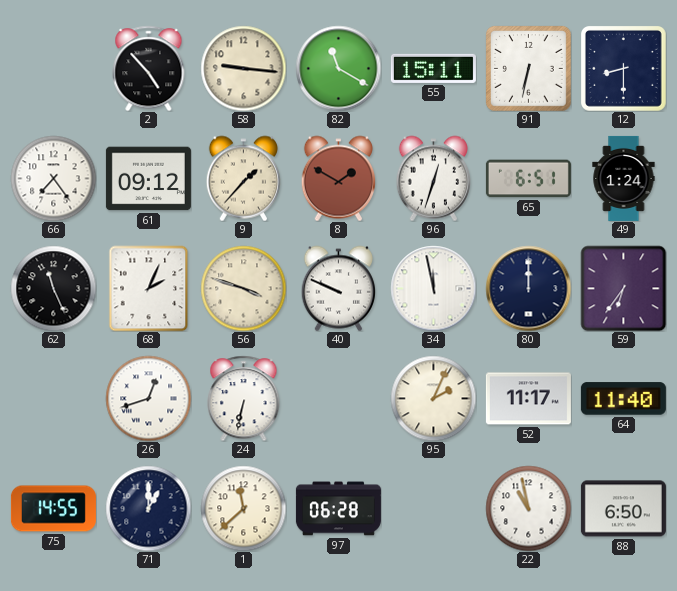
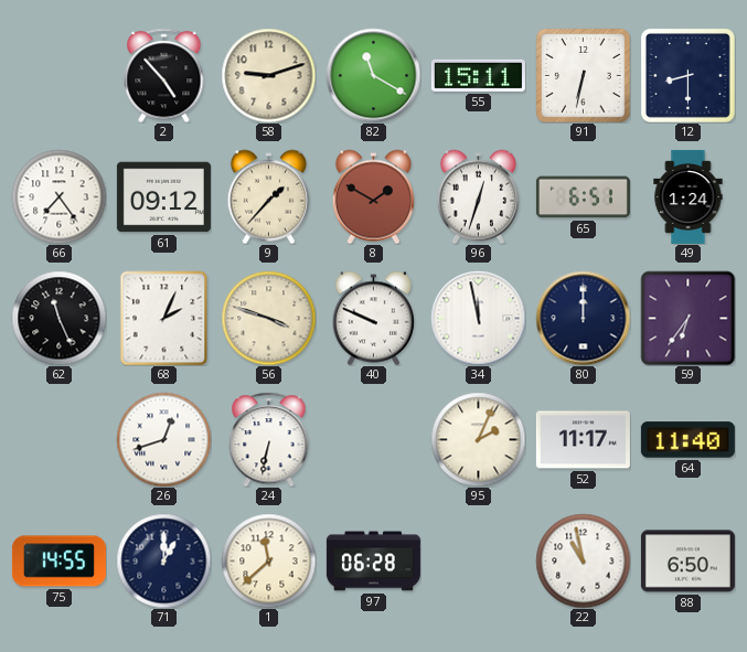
58: 9:16 -> 9:12 (268, 75)
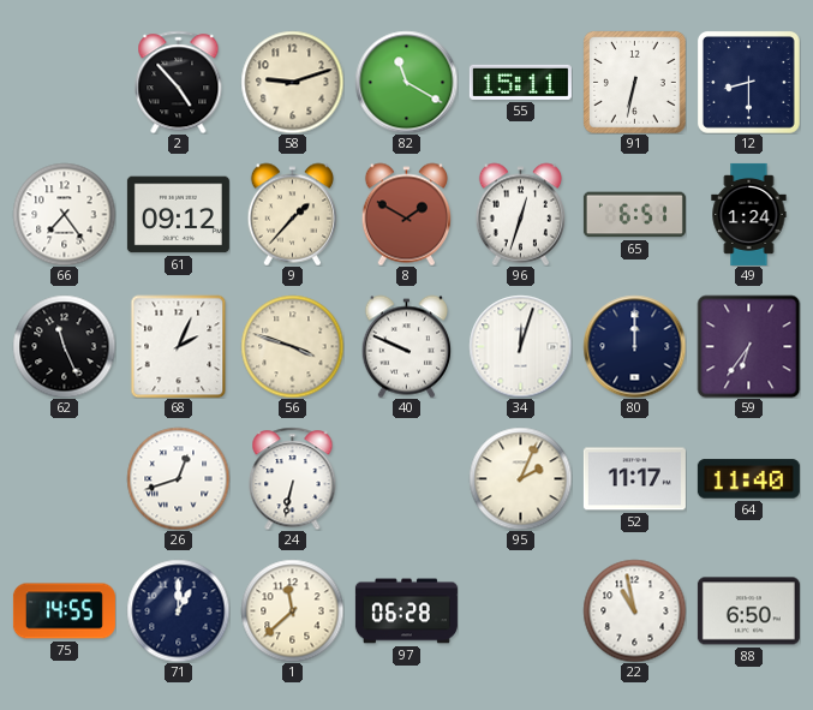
34: 11:58 -> 12:03 (520, 346)
